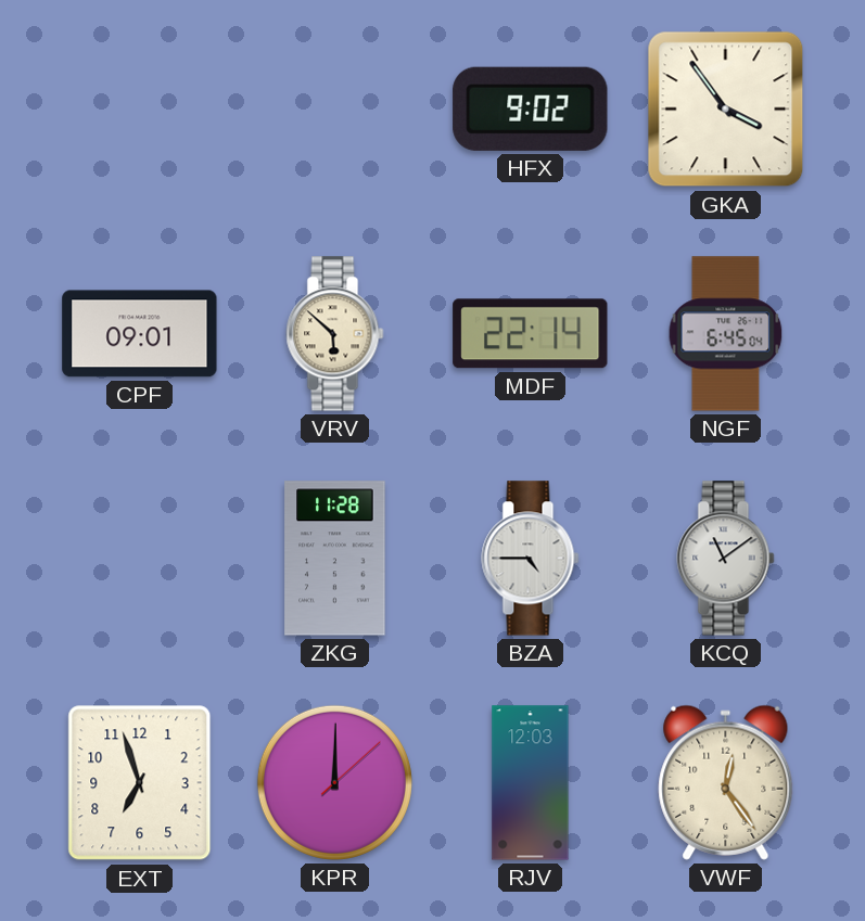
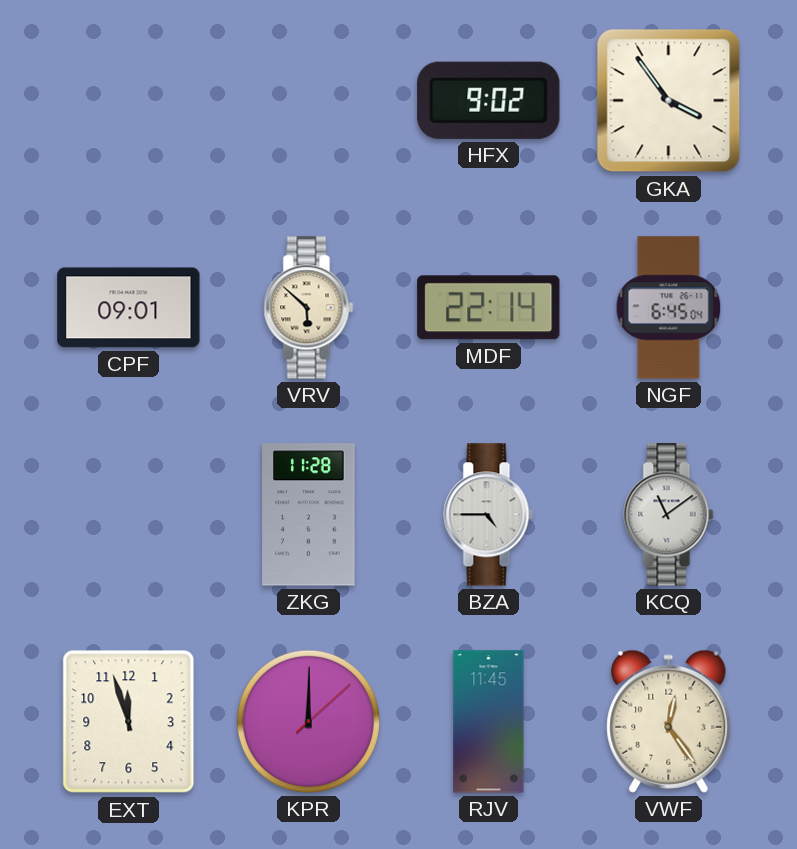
EXT: 6:57 -> 11:57 (129, 722)
RJV: 12:03 -> 11:45 (489, 722)
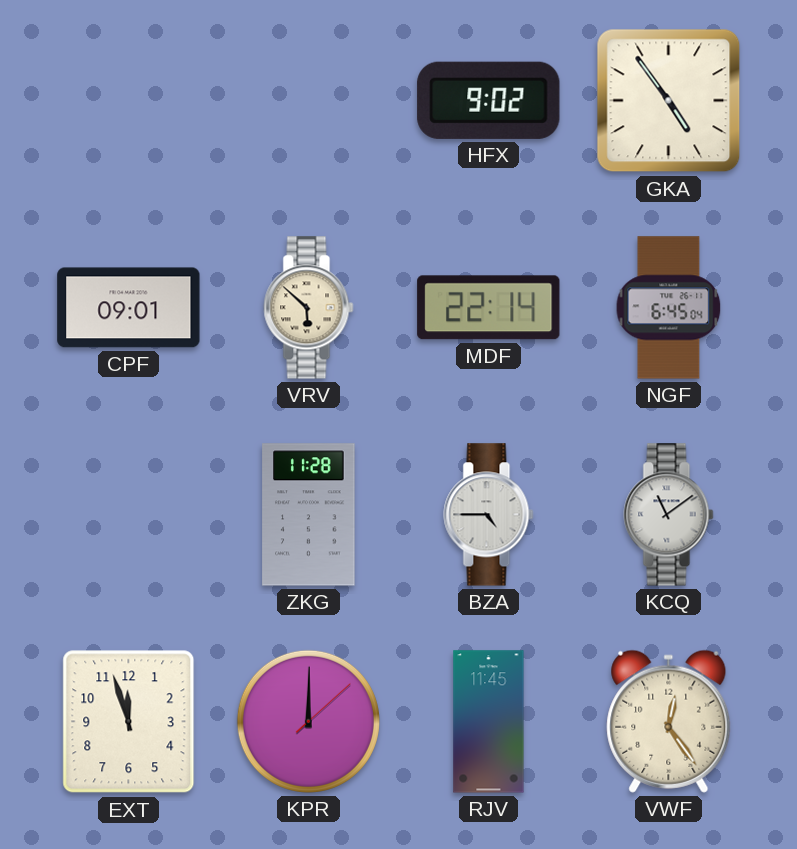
GKA: 3:54 -> 4:54 (669, 101)
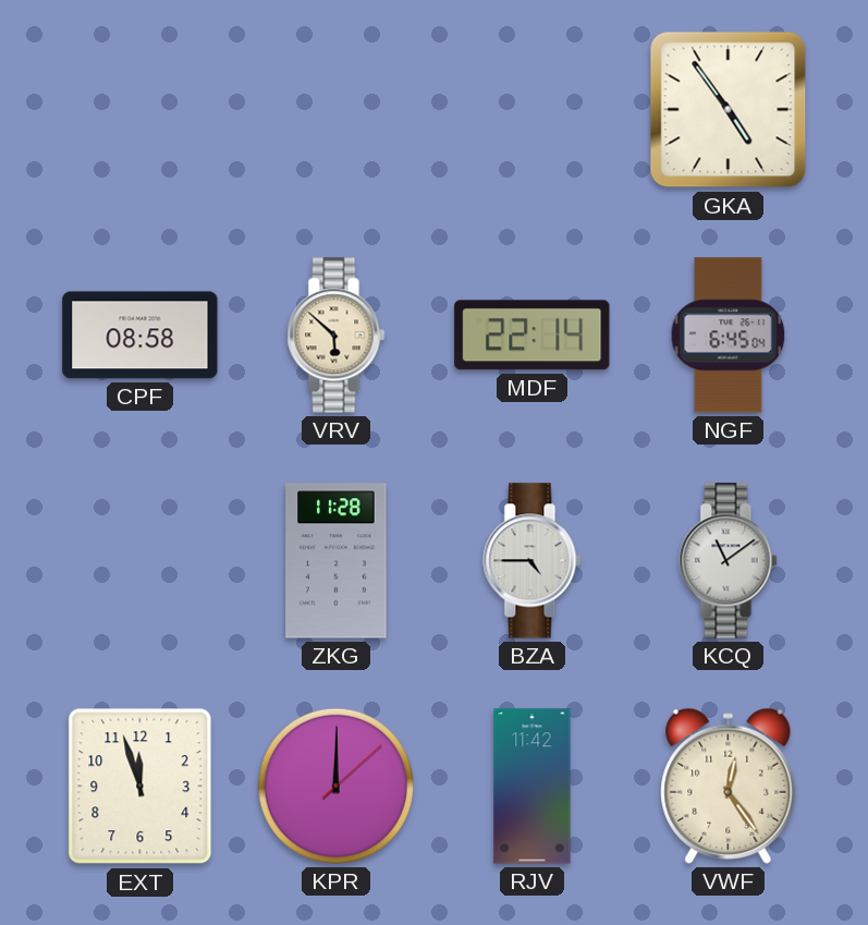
HFX: 9:02 -> none (489, 100)
CPF: 09:01 -> 08:58 (140, 336)
RJV: 11:45 -> 11:42 (533, 787)
